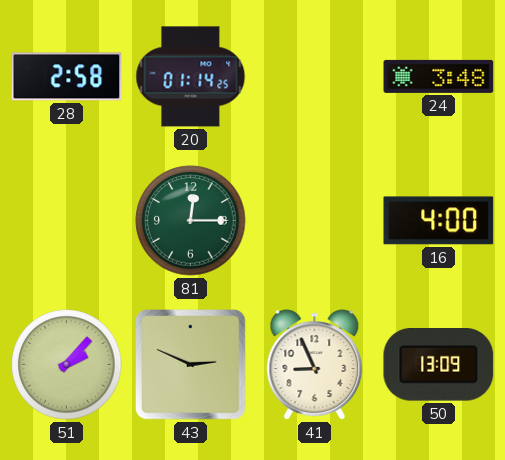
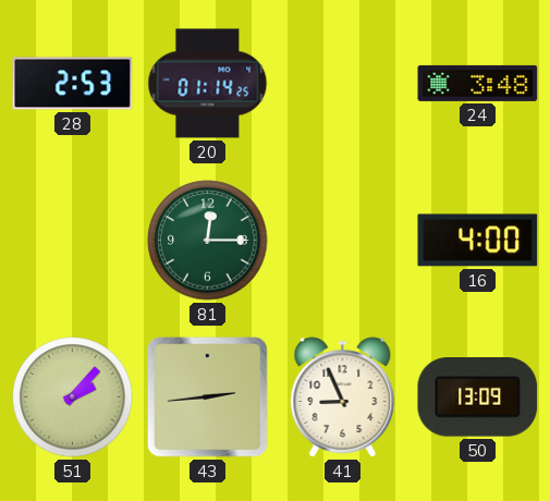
28: 2:58 -> 2:53 (73, 84)
43: 2:49 -> 2:44 (208, 398)
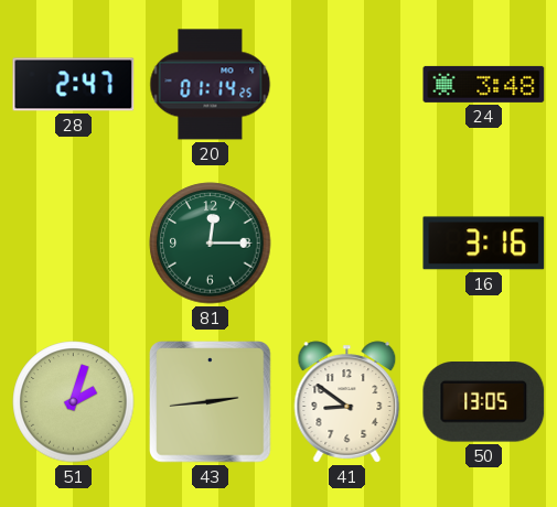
28: 2:53 -> 2:47 (74, 85)
16: 4:00 -> 3:16 (484, 244)
51: 2:07 -> 2:03 (74, 402)
41: 8:56 -> 8:51 (347, 402)
50: 13:09 -> 13:05 (484, 402)
